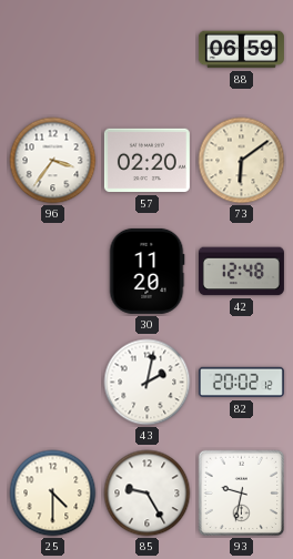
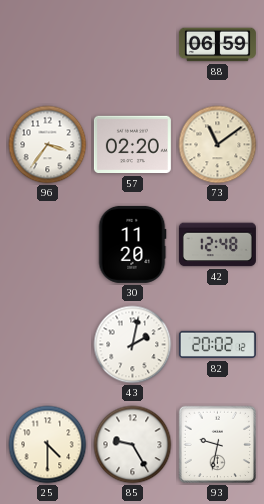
73: 6:09 -> 11:09 (218, 145)
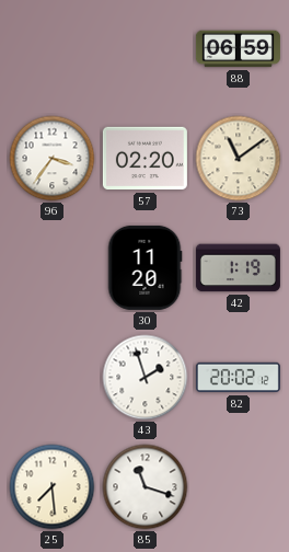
42: 12:48 -> 1:19 (238, 268)
43: 2:02 -> 1:57 (146, 378)
25: 4:30 -> 7:29 (53, 487)
85: 9:25 -> 11:18 (146, 487)
93: 9:32 -> none (218, 445)
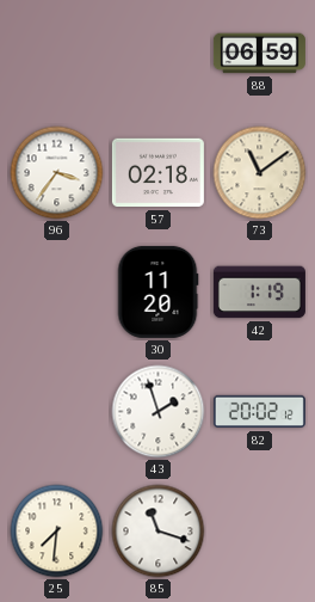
57: 02:20 -> 02:18 (157, 173)
25: 7:29 -> 7:31 (57, 532)
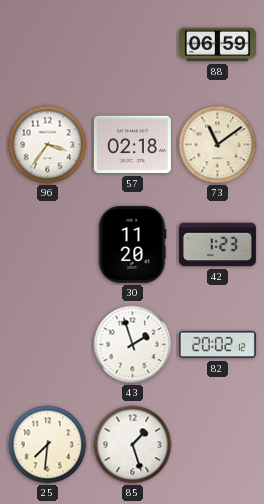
42: 1:19 -> 1:23 (217, 245)
85: 11:18 -> 1:27 (133, 445)
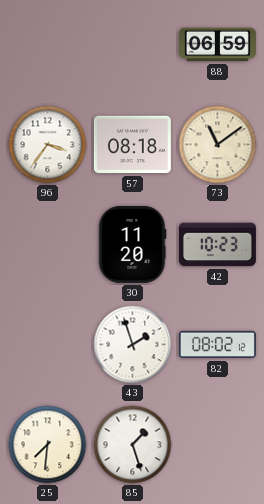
57: 02:18 -> 08:18 (132, 145)
42: 1:23 -> 10:23 (217, 245)
82: 20:02 -> 08:02 (217, 345)
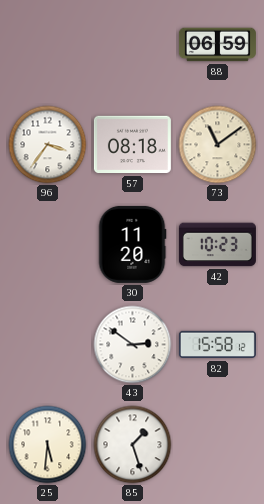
43: 1:57 -> 2:51 (133, 345)
82: 08:02 -> 15:58 (217, 345)
25: 7:31 -> 5:31 (48, 445)
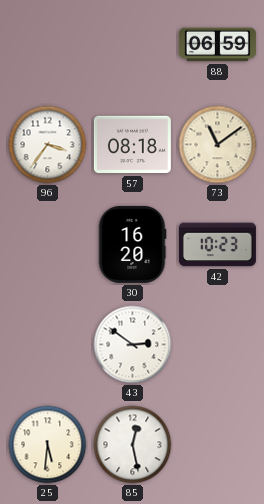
30: 11:20 -> 16:20 (132, 244)
82: 15:58 -> none (217, 345)
85: 1:27 -> 12:28 (133, 445)
